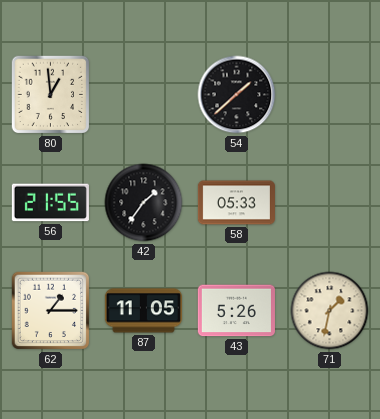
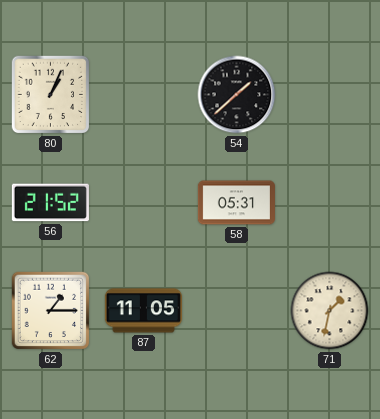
80: 12:59 -> 1:04 (51, 95)
56: 21:55 -> 21:52 (50, 203)
42: 1:36 -> none (144, 203)
58: 05:33 -> 05:31 (236, 203)
43: 5:26 -> none (236, 311)
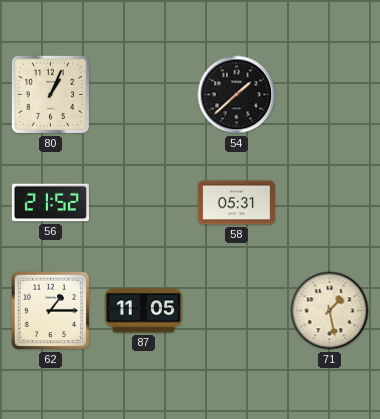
71: 1:32 -> 1:28 (330, 311)
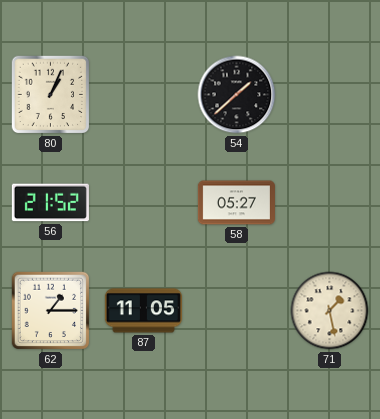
58: 05:31 -> 05:27 (236, 203)
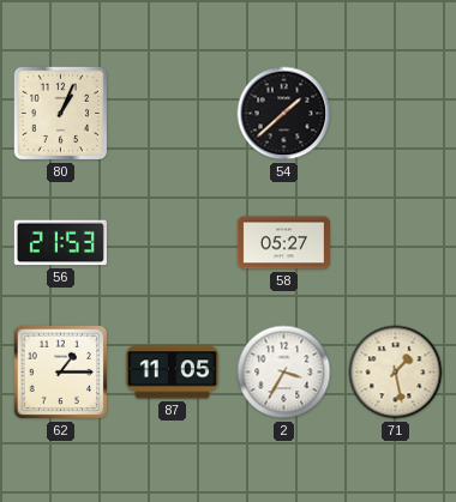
56: 21:52 -> 21:53 (60, 243)
2: none -> 3:35 (284, 373)
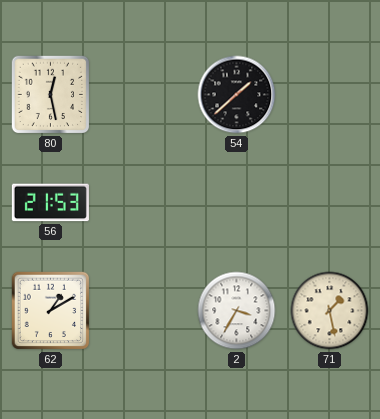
80: 1:04 -> 12:28 (51, 95)
58: 05:27 -> none (283, 243)
62: 1:15 -> 1:10 (51, 311)
87: 11:05 -> none (172, 373)
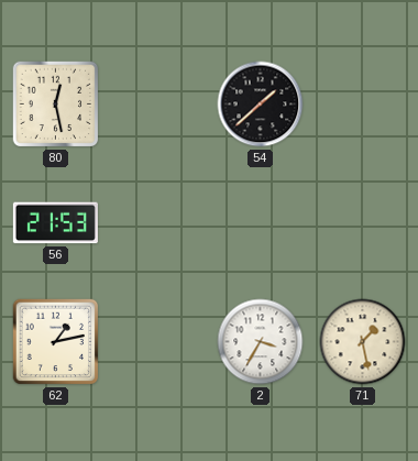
62: 1:10 -> 1:13 (56, 342)
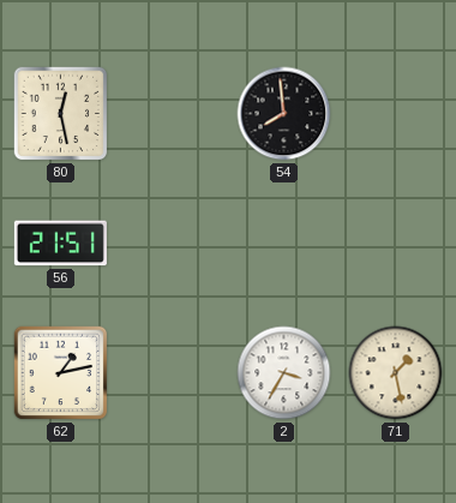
54: 1:38 -> 7:59 (284, 114)
56: 21:53 -> 21:51 (60, 244)
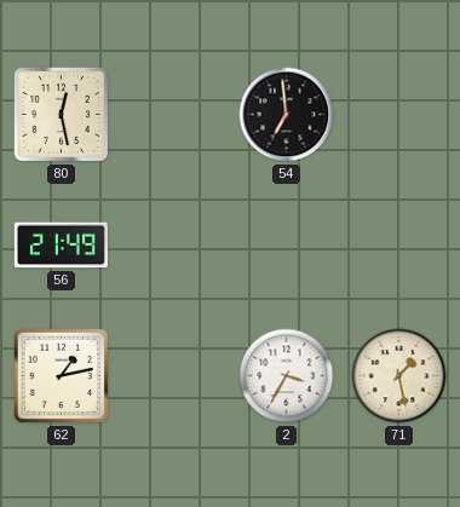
54: 7:59 -> 6:59 (287, 115)
56: 21:51 -> 21:49 (61, 246)
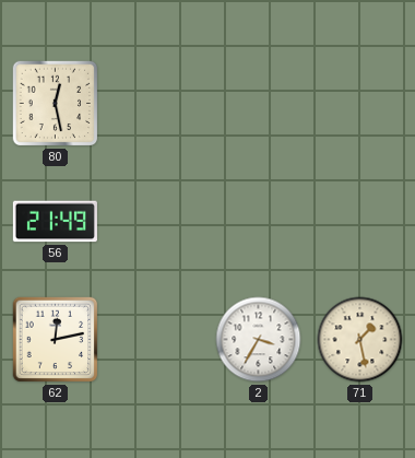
54: 6:59 -> none (287, 115)
62: 1:13 -> 12:13 (56, 340)
